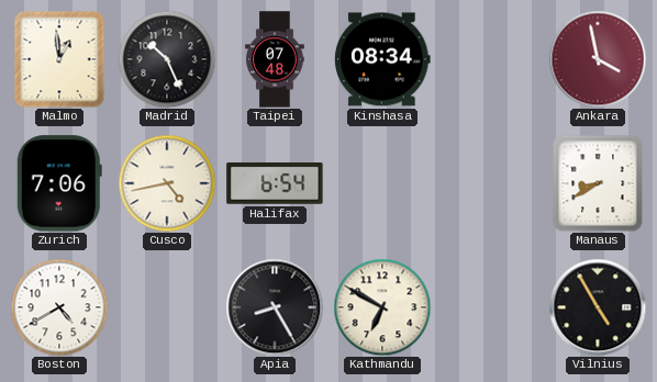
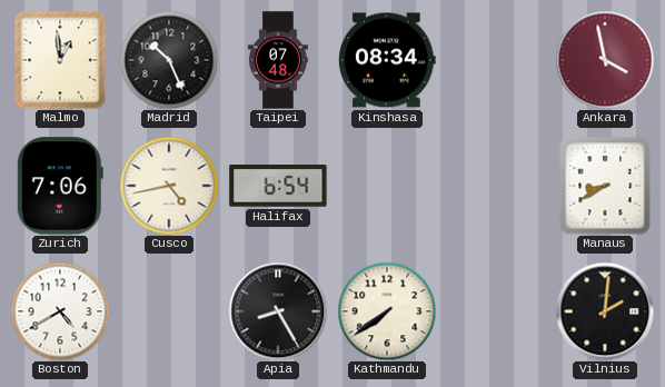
Kathmandu: 6:50 -> 7:39 (387, 311)
Vilnius: 4:55 -> 2:01 (605, 311)
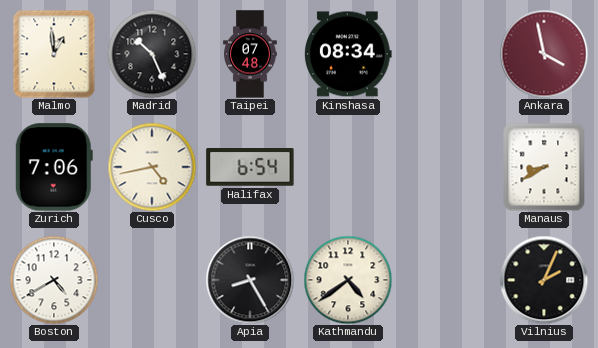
Kathmandu: 7:39 -> 4:39 (348, 280)
Vilnius: 2:01 -> 2:04 (544, 280)
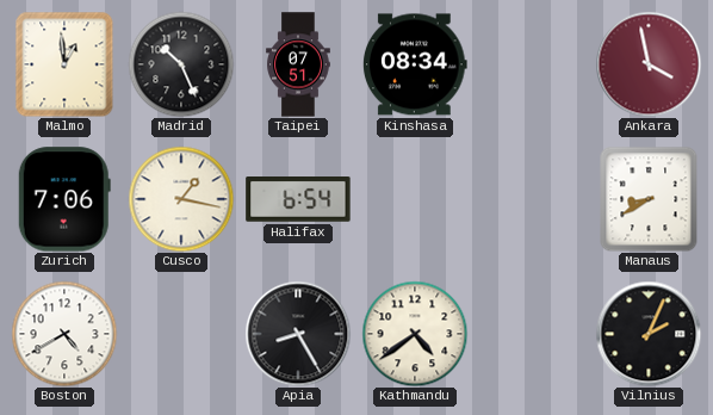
Taipei: 07:48 -> 07:51 (298, 64)
Cusco: 4:43 -> 1:17 (181, 199)
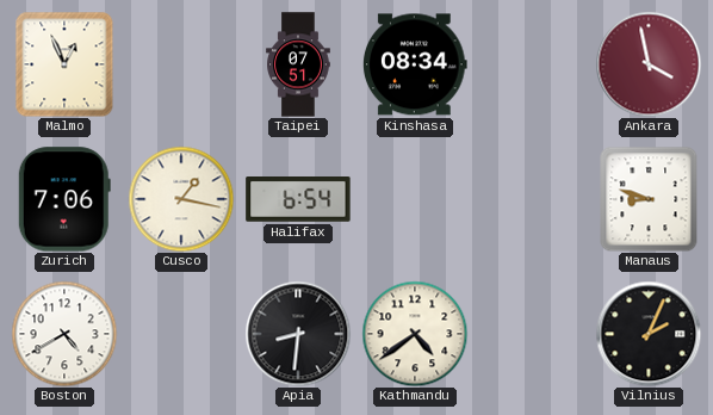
Malmo: 12:59 -> 12:56 (64, 64)
Madrid: 10:26 -> none (181, 64)
Manaus: 8:40 -> 8:48 (649, 199)
Apia: 8:25 -> 8:31 (298, 334)
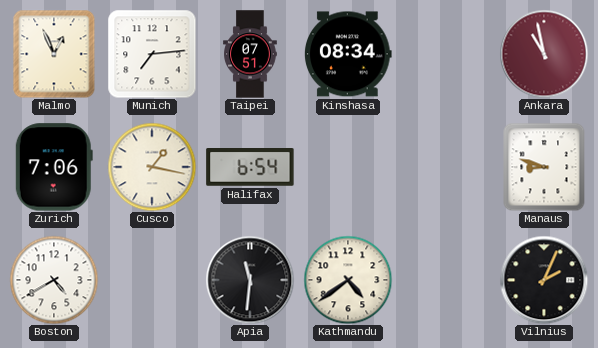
Munich: none -> 7:14 (152, 54)
Ankara: 3:58 -> 10:58 (544, 54)
Apia: 8:31 -> 11:31 (250, 280)
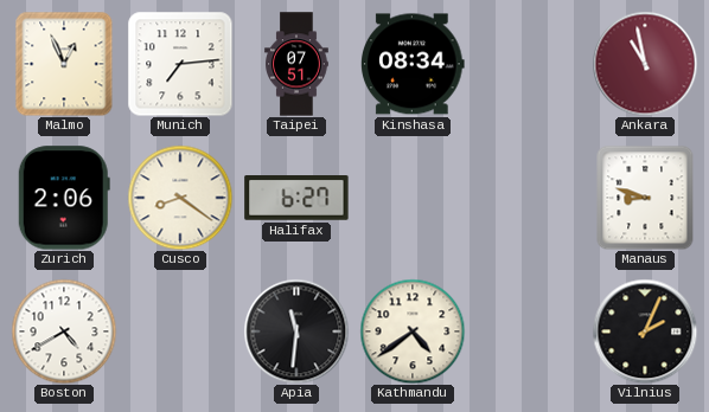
Zurich: 7:06 -> 2:06 (64, 198)
Cusco: 1:17 -> 8:21 (180, 198)
Halifax: 6:54 -> 6:27 (296, 199)
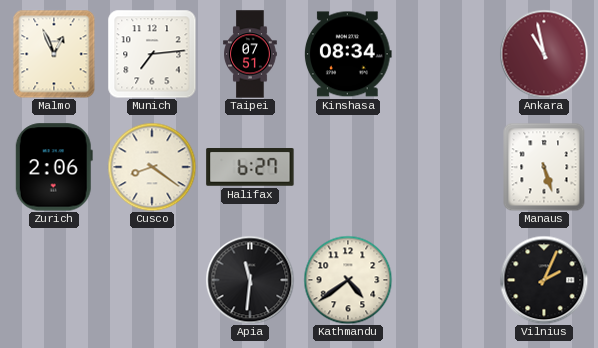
Manaus: 8:48 -> 5:27 (544, 167)
Boston: 4:40 -> none (64, 331)
